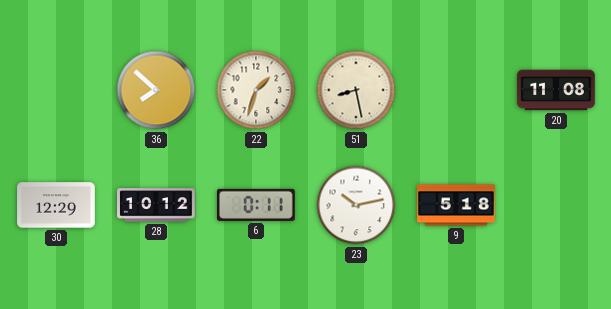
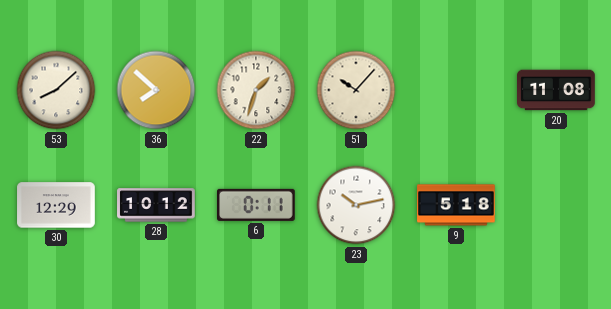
53: none -> 8:08 (56, 90)
51: 8:28 -> 10:07 (356, 90)
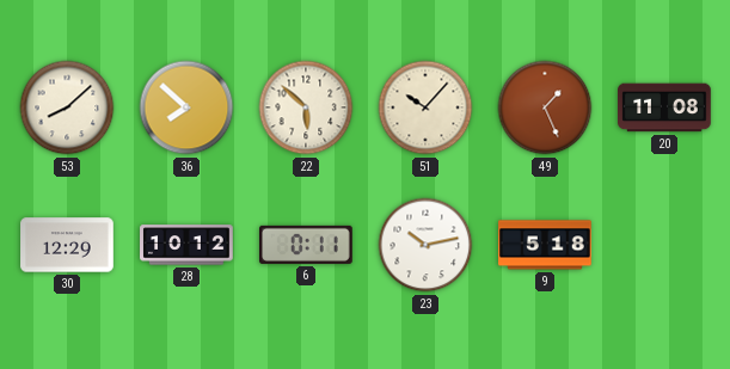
22: 1:33 -> 5:52 (306, 107)
49: none -> 1:26 (545, 107)
